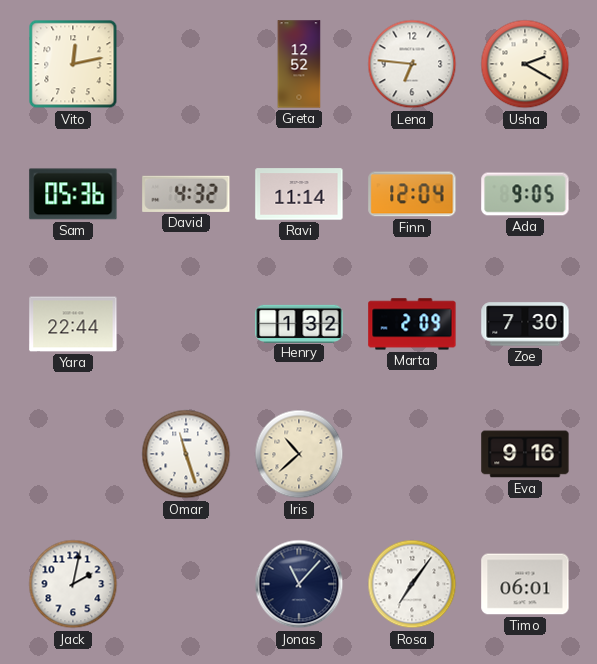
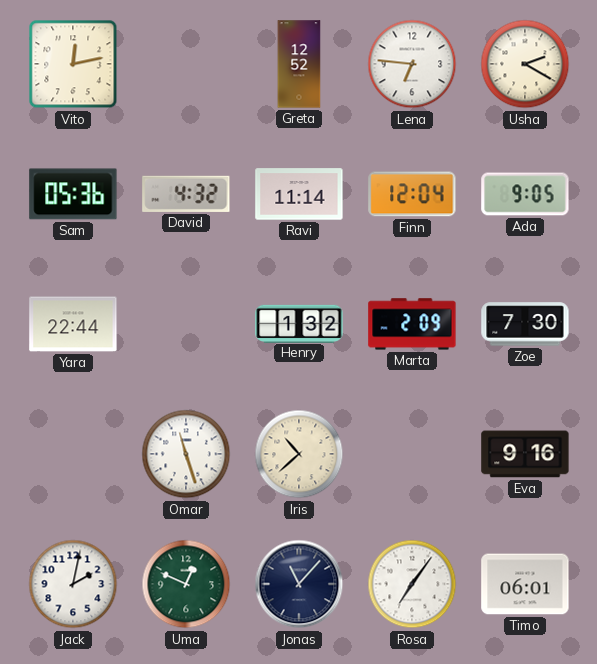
Uma: none -> 12:49 (186, 584)
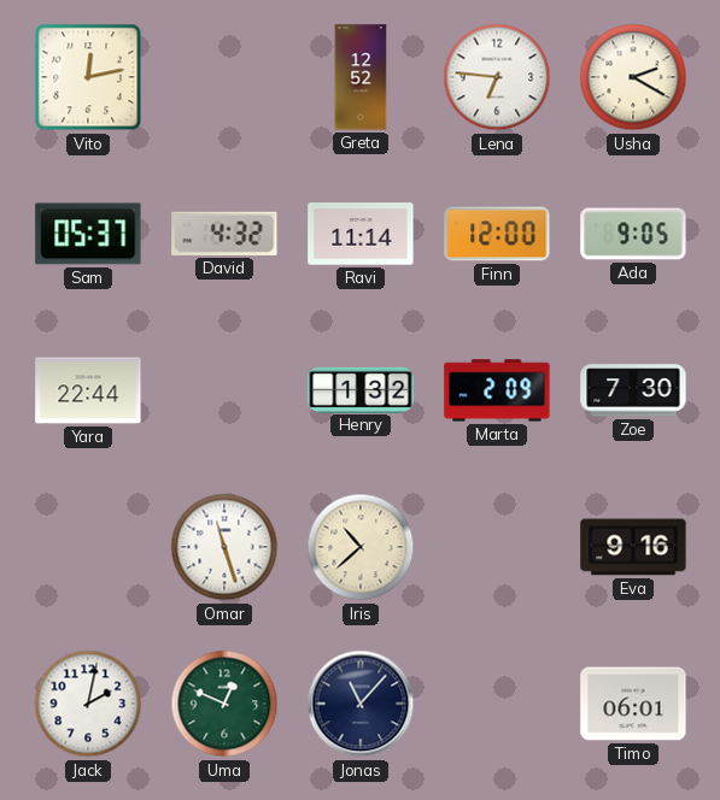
Sam: 05:36 -> 05:37 (88, 234)
Finn: 12:04 -> 12:00 (497, 234)
Rosa: 7:06 -> none (412, 584)
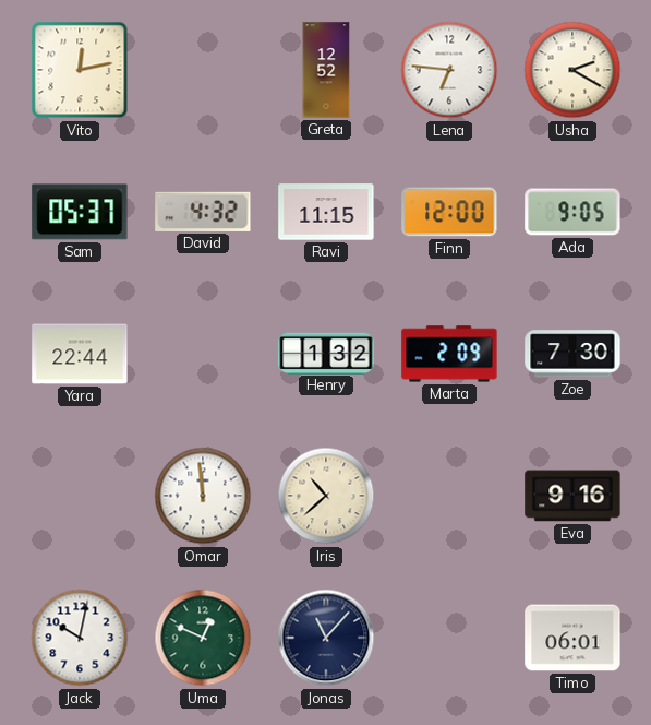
Ravi: 11:14 -> 11:15 (326, 212)
Omar: 11:27 -> 11:59 (203, 496)
Jack: 2:02 -> 10:02 (80, 638)
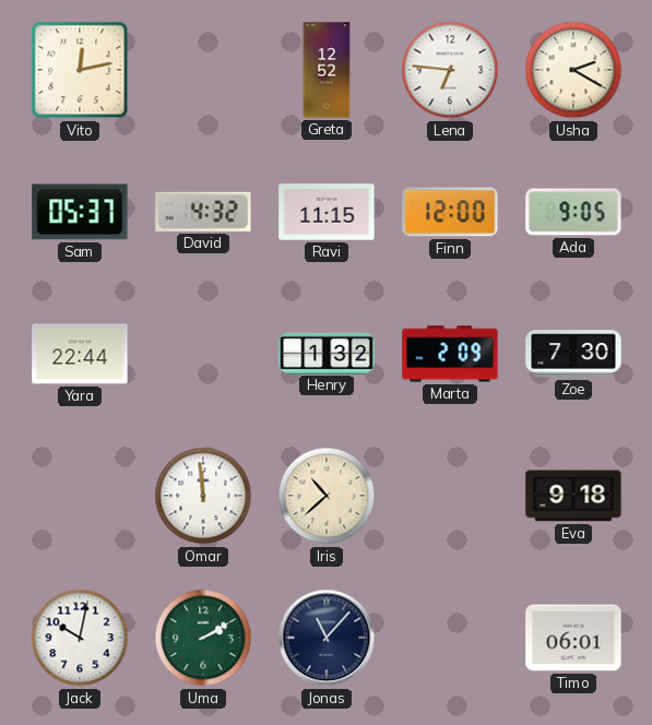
Eva: 9:16 -> 9:18 (573, 496)
Uma: 12:49 -> 2:10 (203, 638)
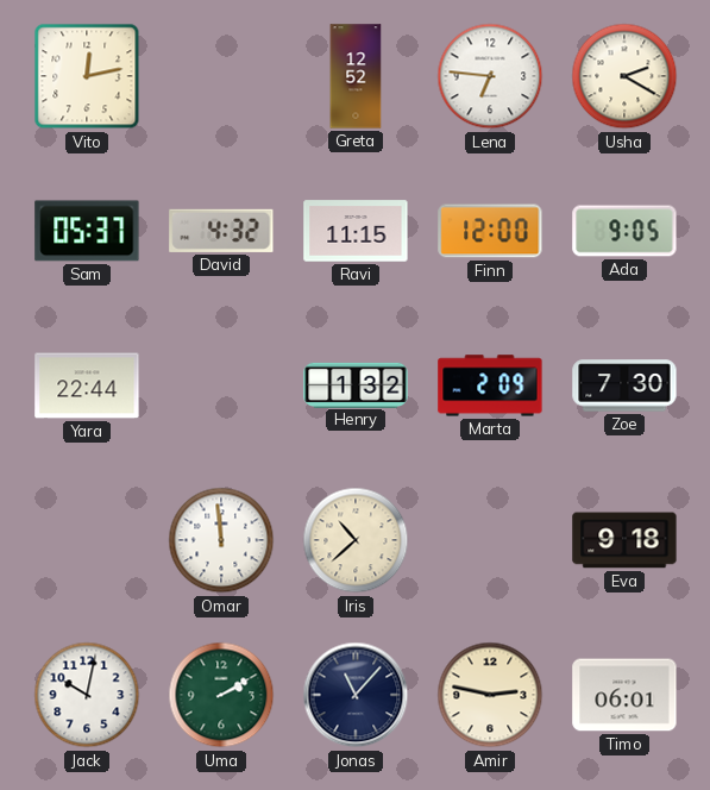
Amir: none -> 2:47 (490, 695)
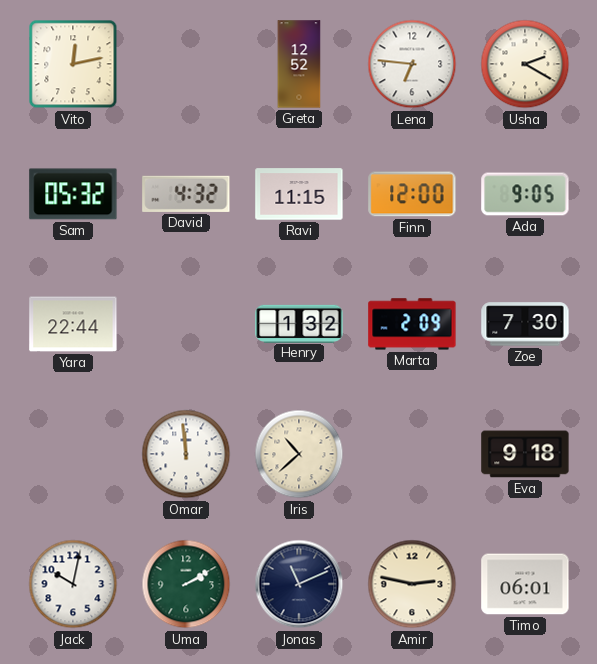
Sam: 05:37 -> 05:32 (73, 194)
Jonas: 11:07 -> 11:11 (299, 584)
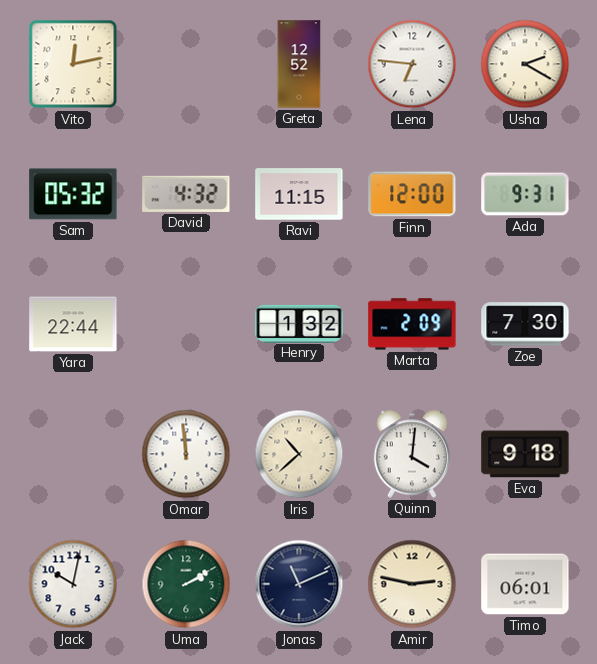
Ada: 9:05 -> 9:31 (525, 194)
Quinn: none -> 4:01 (412, 454)
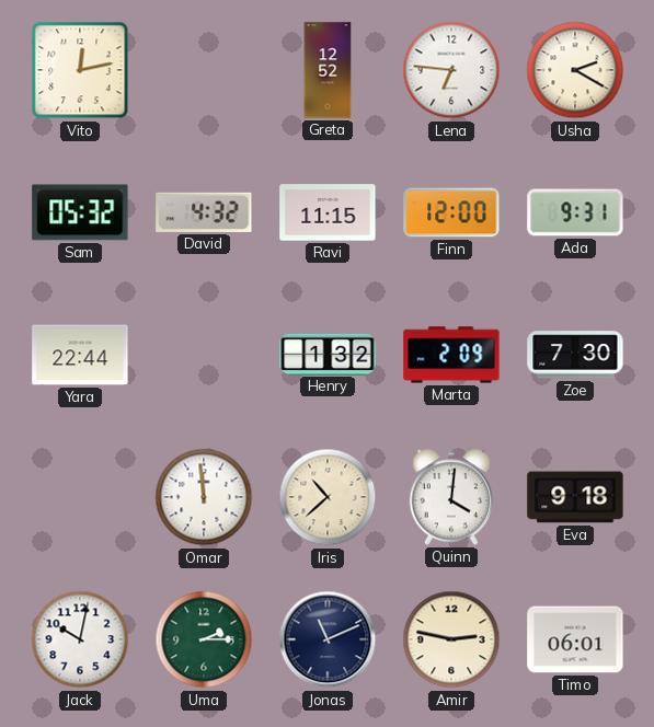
Uma: 2:10 -> 2:15 (204, 639)
